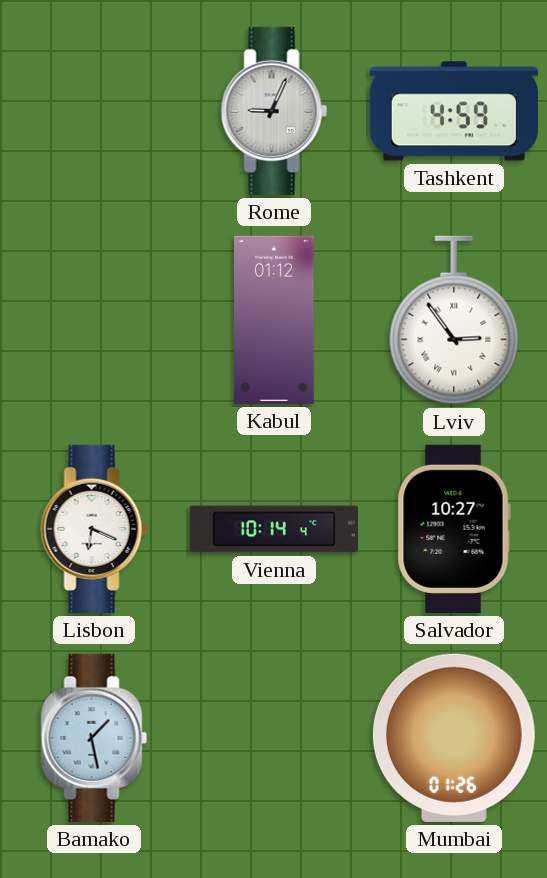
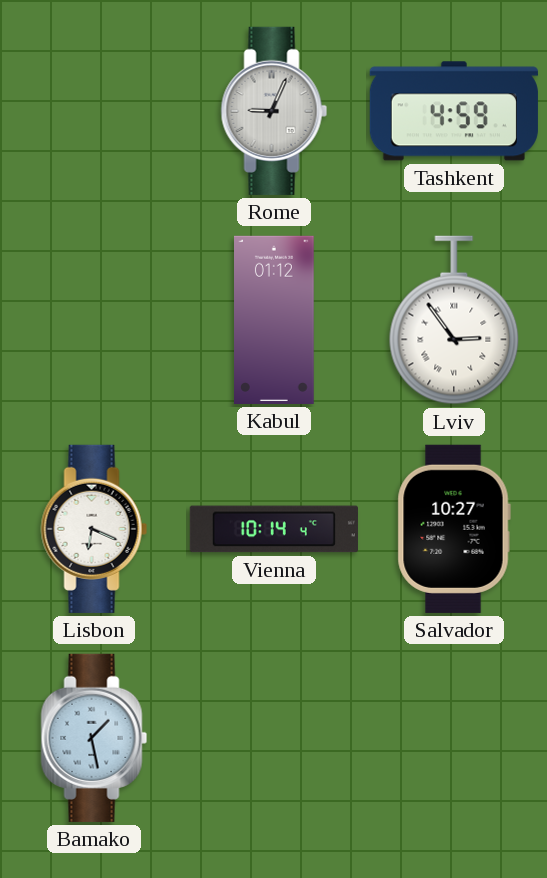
Mumbai: 01:26 -> none (454, 738)
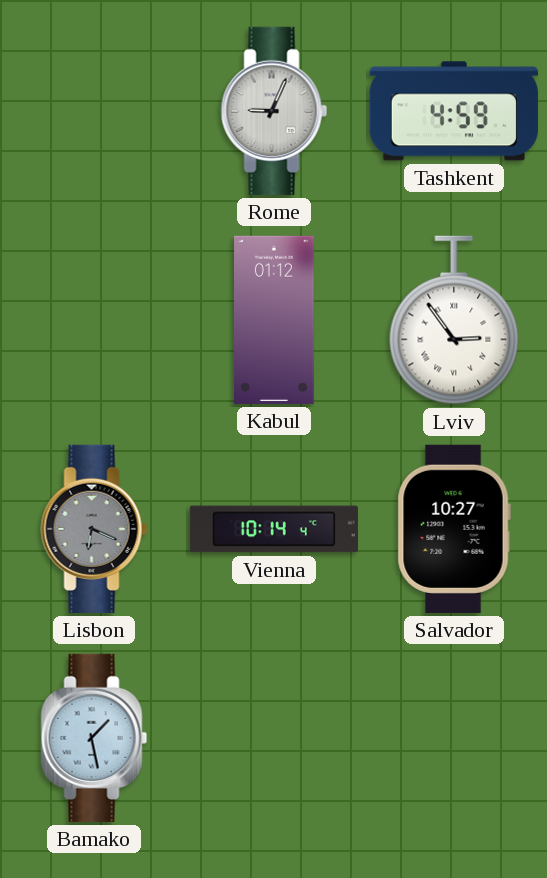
Lisbon dial: white -> grey (94, 529)
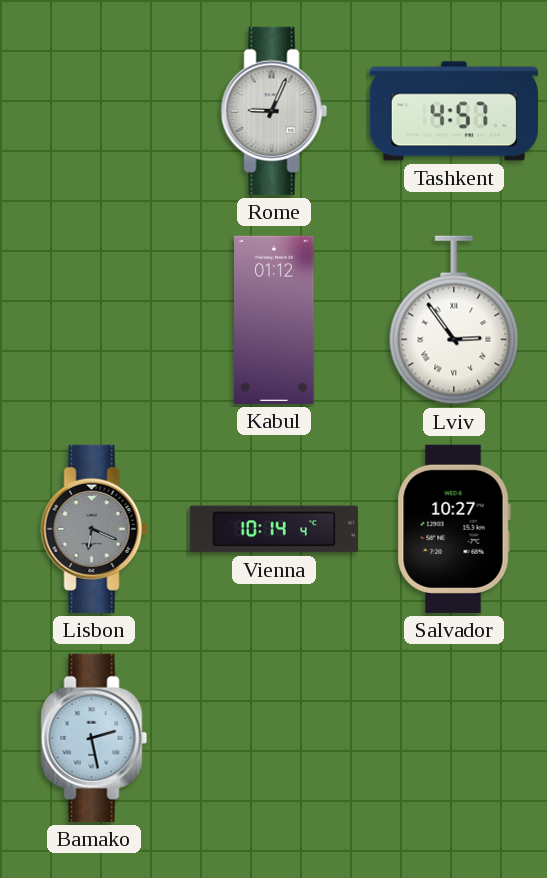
Tashkent: 4:59 -> 4:57 (454, 111)
Bamako: 1:28 -> 2:28 (94, 738)
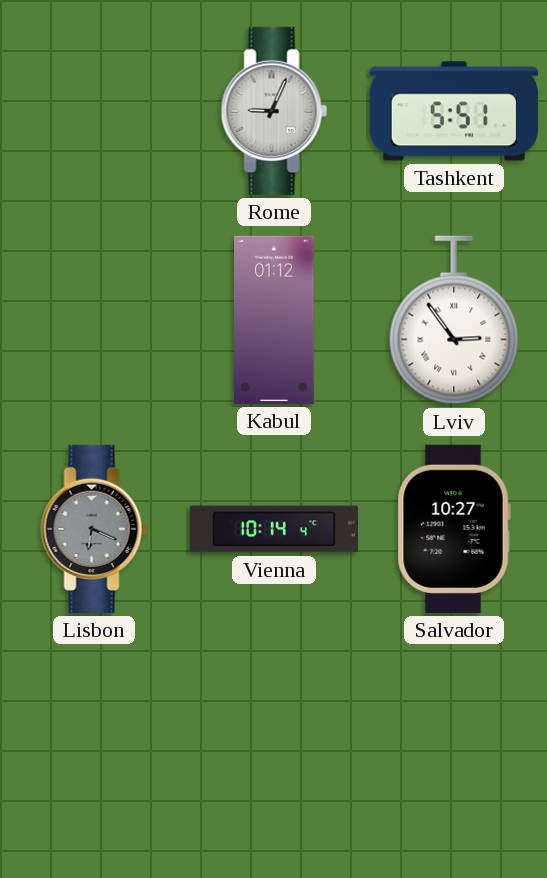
Tashkent: 4:57 -> 5:51 (454, 111)
Bamako: 2:28 -> none (94, 738)
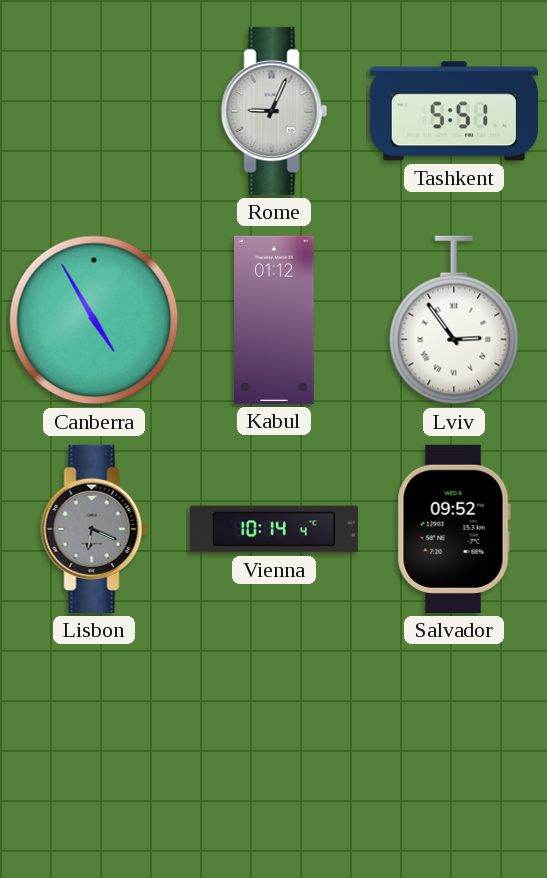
Canberra: none -> 4:55 (94, 320)
Salvador: 10:27 -> 09:52 (454, 529)
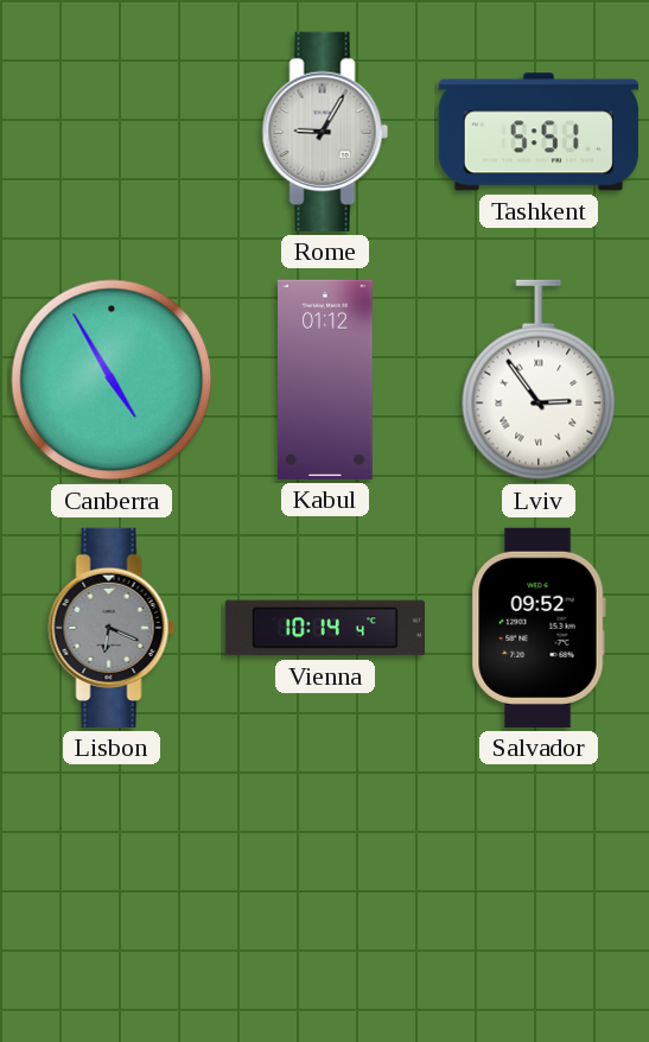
Rome: 9:04 -> 9:05 (325, 132)
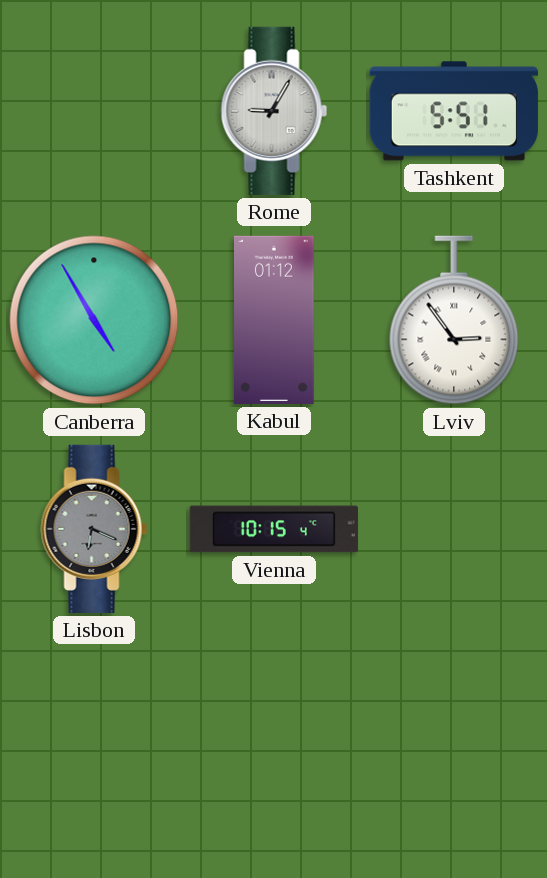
Vienna: 10:14 -> 10:15 (274, 529)
Salvador: 09:52 -> none (539, 628)
